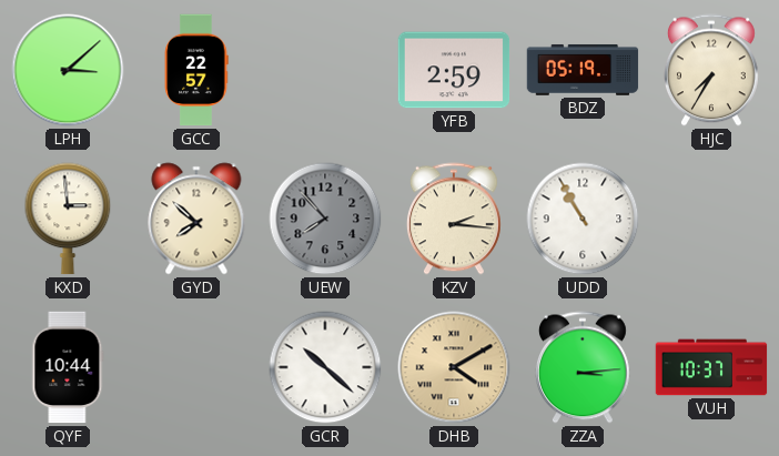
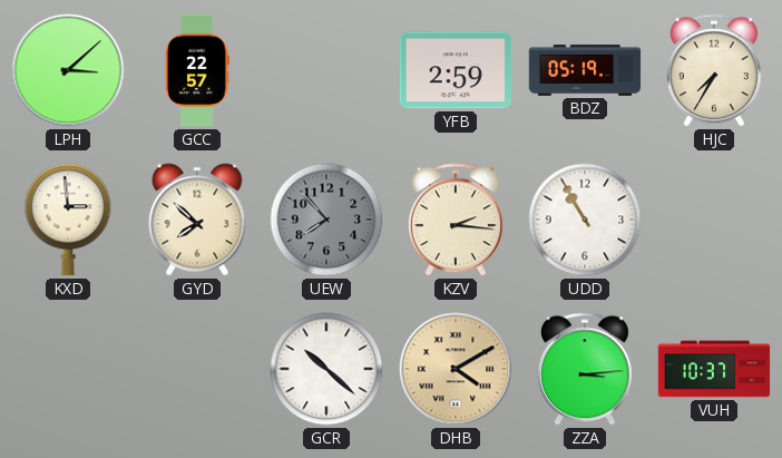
QYF: 10:44 -> none (68, 367)
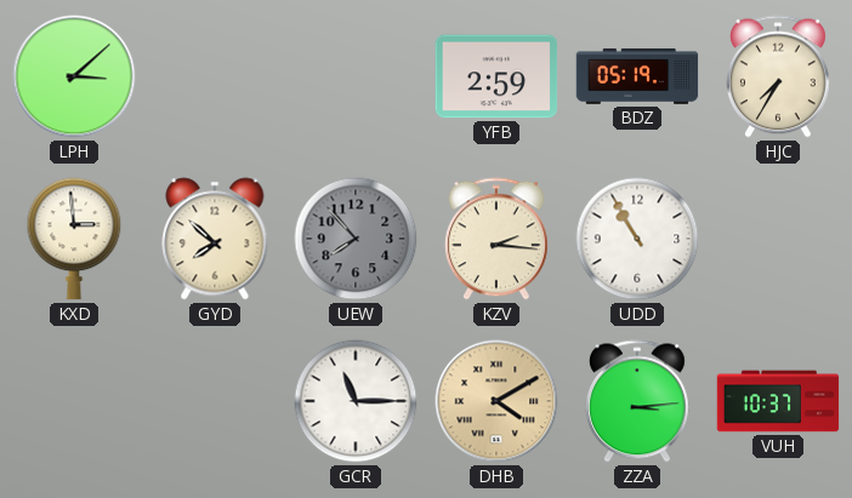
GCC: 22:57 -> none (197, 70)
GCR: 10:22 -> 11:15 (356, 401)
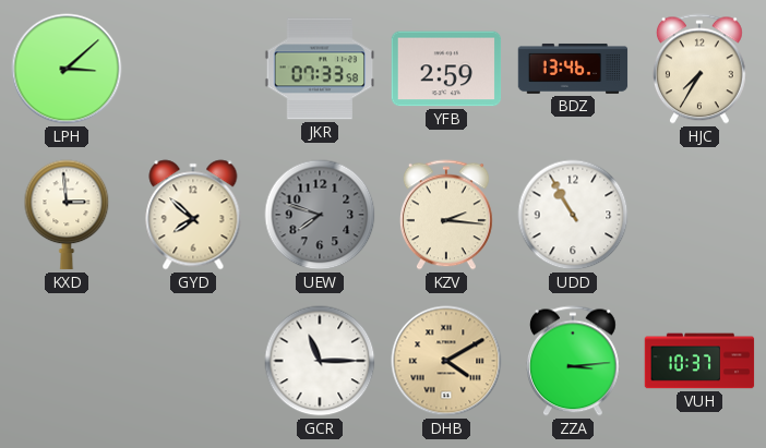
JKR: none -> 07:33 (320, 69)
BDZ: 05:19 -> 13:46 (573, 69)
UEW: 7:53 -> 7:48 (320, 215)
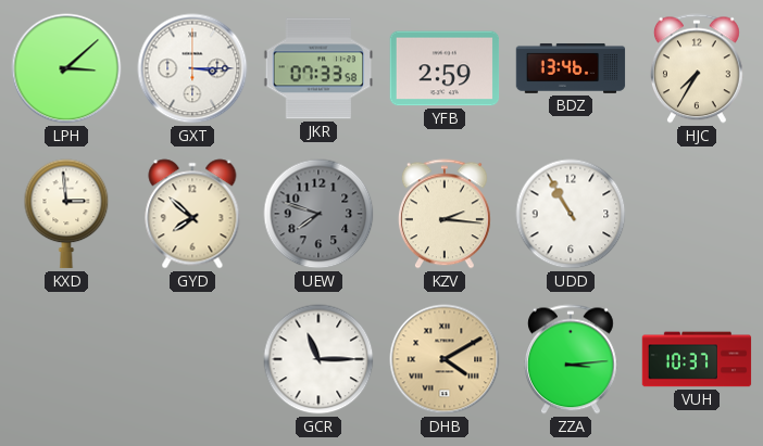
GXT: none -> 3:15 (192, 68)
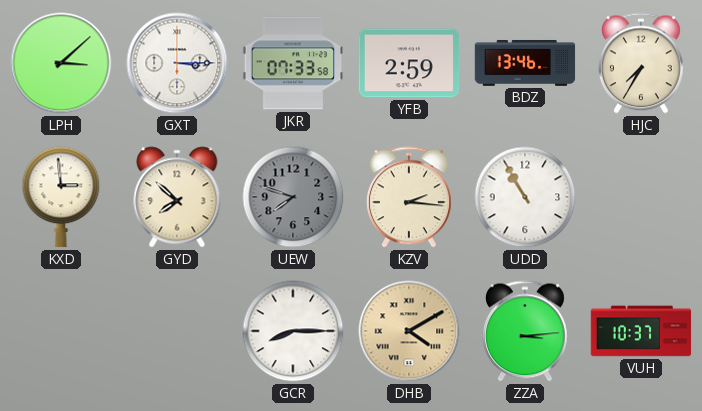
GCR: 11:15 -> 8:15 (293, 331)
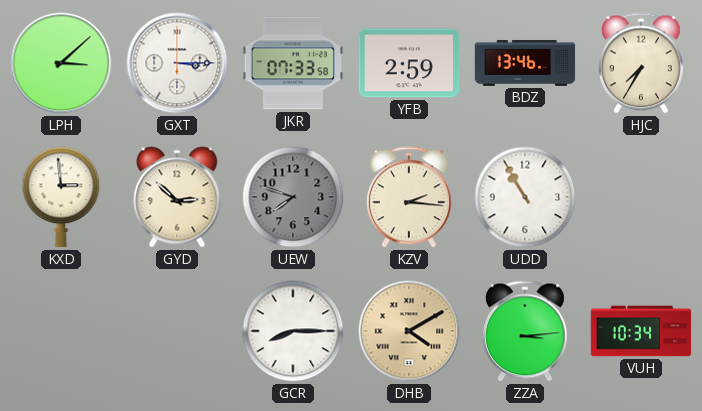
GYD: 7:52 -> 2:52 (177, 197)
VUH: 10:37 -> 10:34 (641, 331)
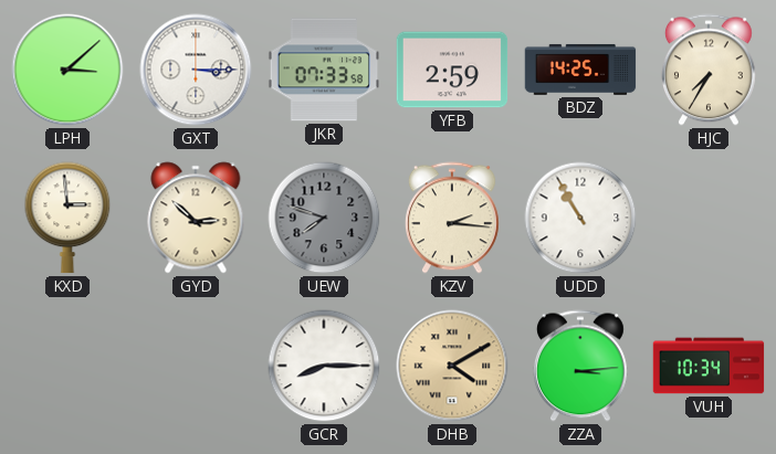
BDZ: 13:46 -> 14:25 (580, 70)
